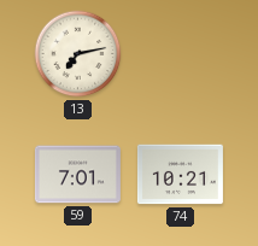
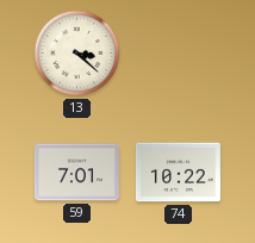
13: 7:13 -> 3:22 (77, 54)
74: 10:21 -> 10:22 (178, 173)
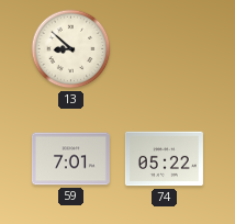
13: 3:22 -> 8:52 (71, 49)
74: 10:22 -> 05:22 (164, 159)
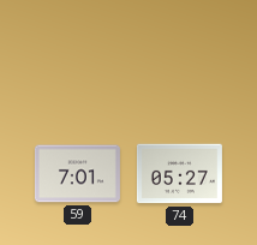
13: 8:52 -> none (71, 49)
74: 05:22 -> 05:27 (179, 174)
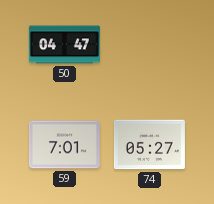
50: none -> 04:47 (64, 45)
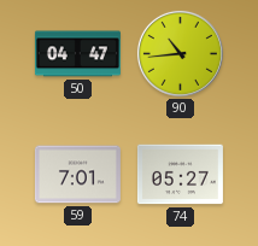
90: none -> 10:44 (180, 53)
